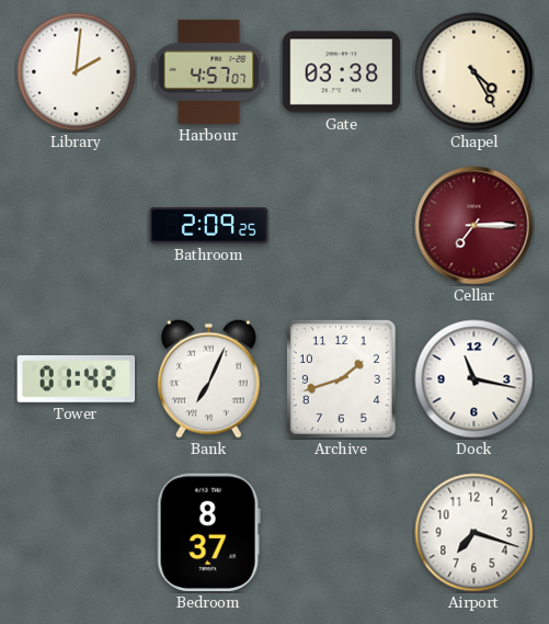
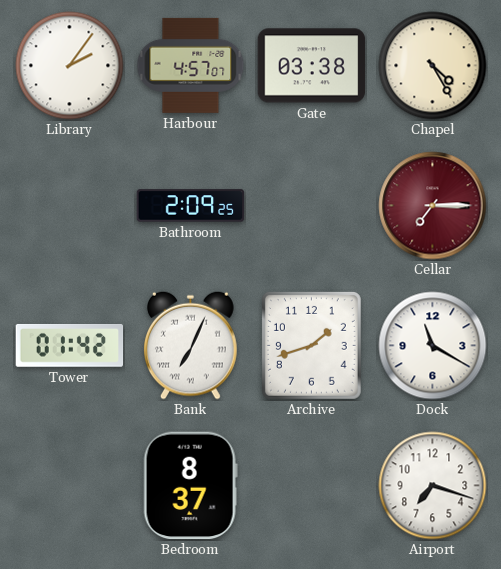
Library: 2:01 -> 2:06 (70, 66)
Dock: 11:17 -> 11:20 (433, 346)
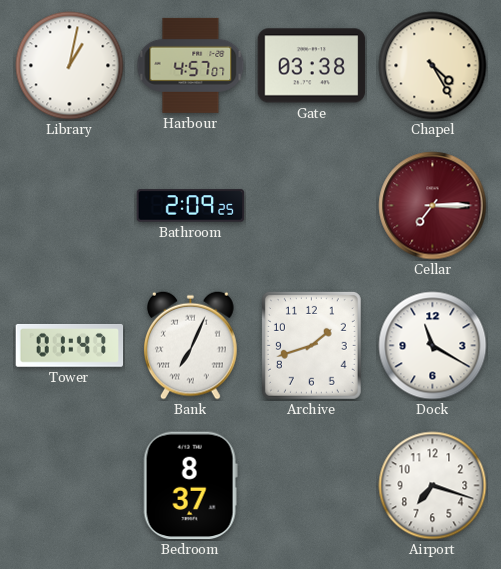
Library: 2:06 -> 1:02 (70, 66)
Tower: 01:42 -> 01:47 (70, 345)
